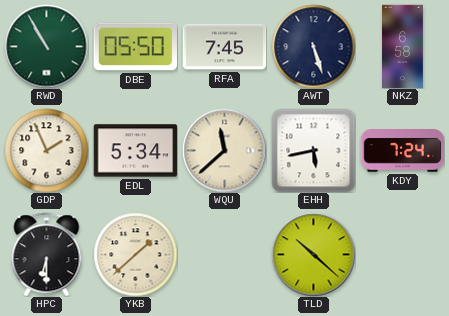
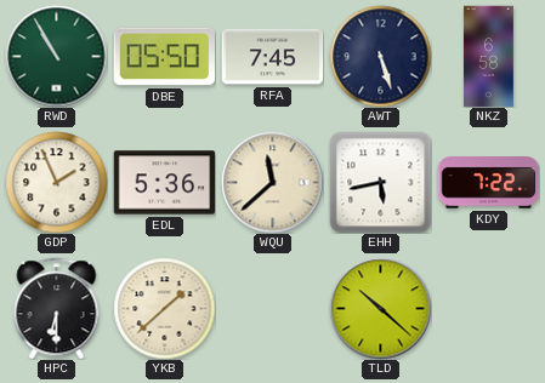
EDL: 5:34 -> 5:36 (164, 183)
KDY: 7:24 -> 7:22 (488, 183)
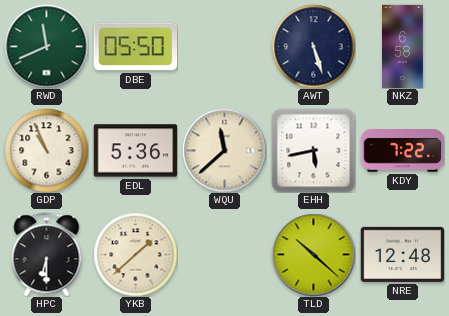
RWD: 10:55 -> 11:41 (46, 46)
RFA: 7:45 -> none (272, 57)
GDP: 1:56 -> 10:56 (46, 150)
NRE: none -> 12:48 (402, 254)
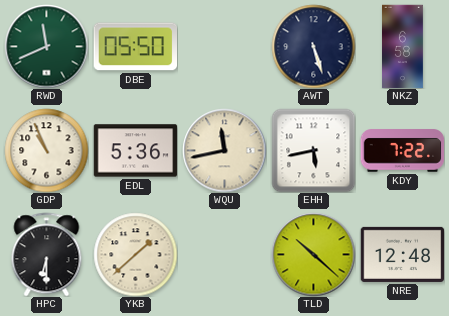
WQU: 11:38 -> 11:43 (224, 150)
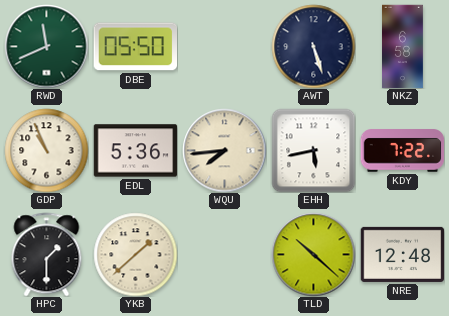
WQU: 11:43 -> 7:44 (224, 150)
HPC: 6:30 -> 1:30 (47, 254)
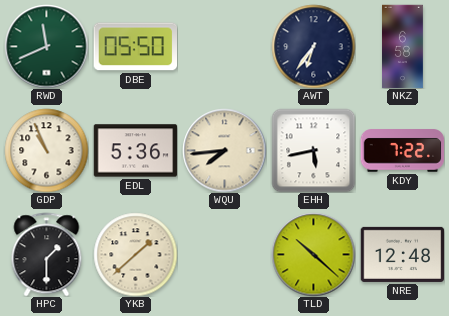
AWT: 5:27 -> 6:36 (313, 46)
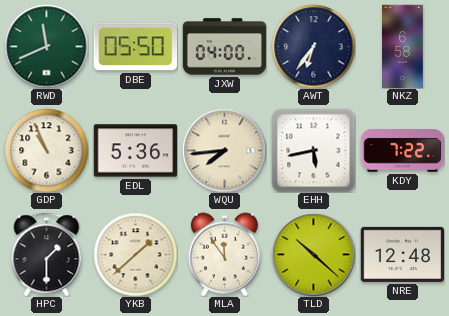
JXW: none -> 04:00 (224, 47)
MLA: none -> 11:54 (224, 254)
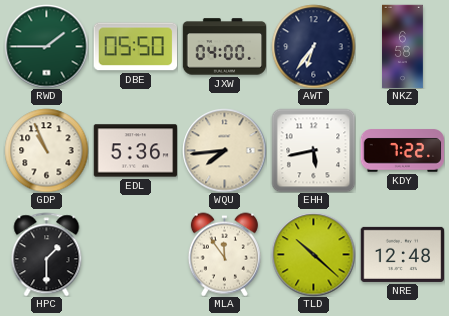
RWD: 11:41 -> 1:45 (46, 46)
YKB: 1:38 -> none (135, 254)
